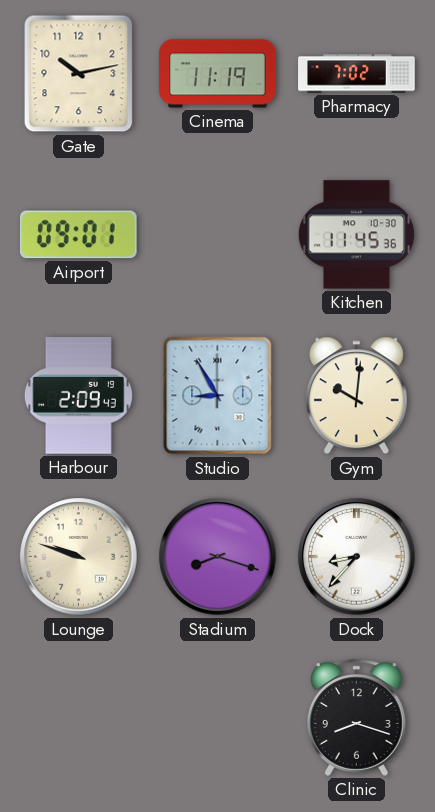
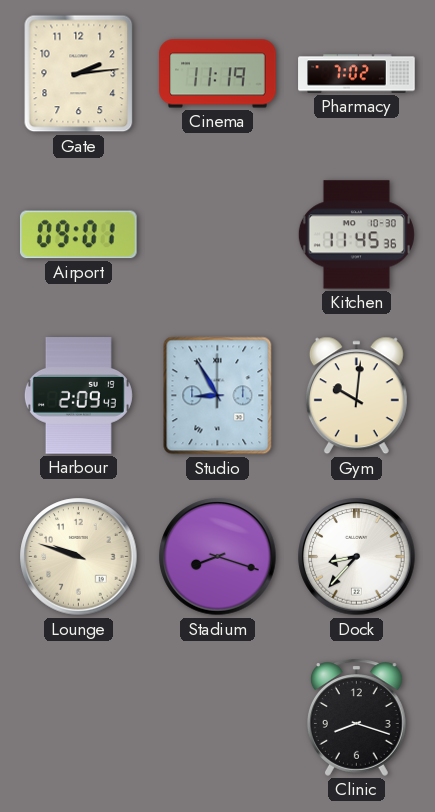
Gate: 10:13 -> 2:14 (79, 74)
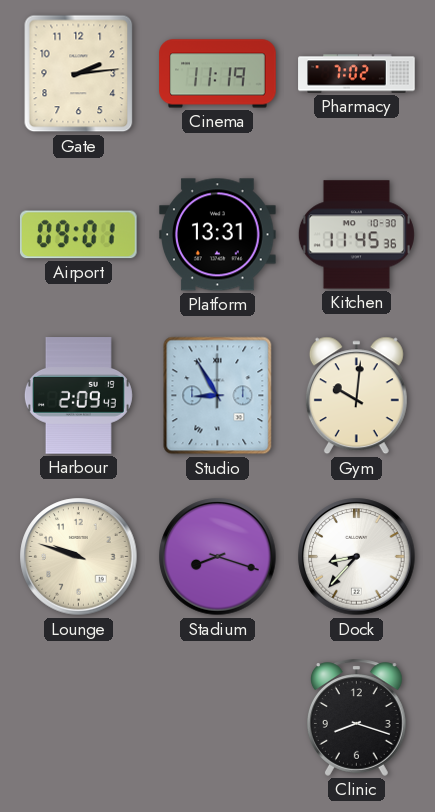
Platform: none -> 13:31 (218, 235)
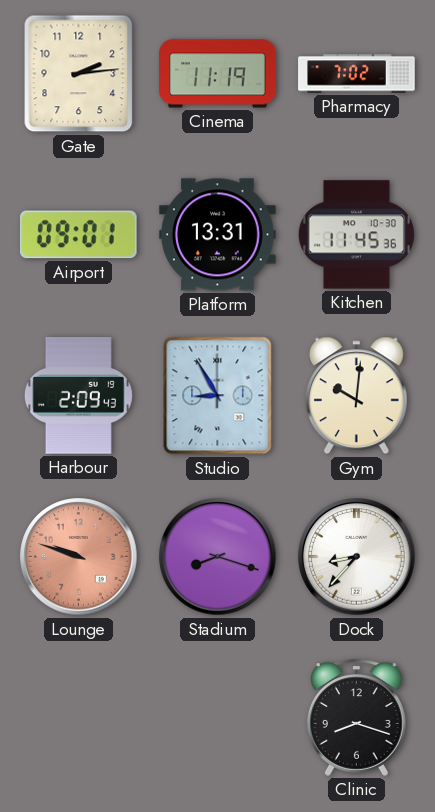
Lounge dial: cream -> salmon (79, 557)
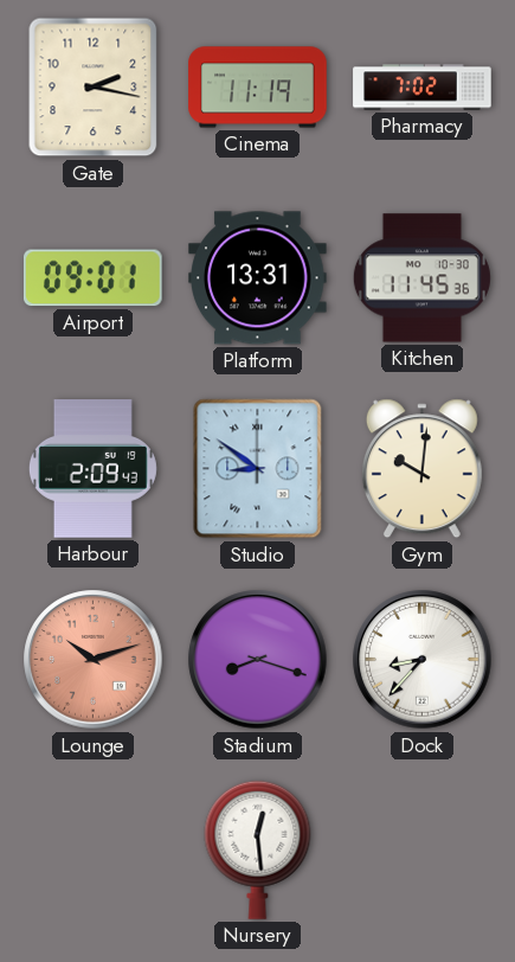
Gate: 2:14 -> 2:17 (94, 88)
Studio: 8:55 -> 8:51 (258, 469)
Lounge: 9:48 -> 10:12 (94, 660)
Nursery: none -> 12:29 (258, 849)
Clinic: 8:18 -> none (357, 717)
